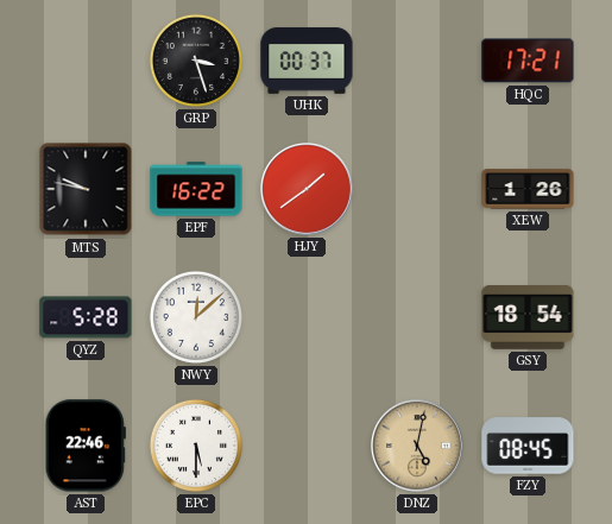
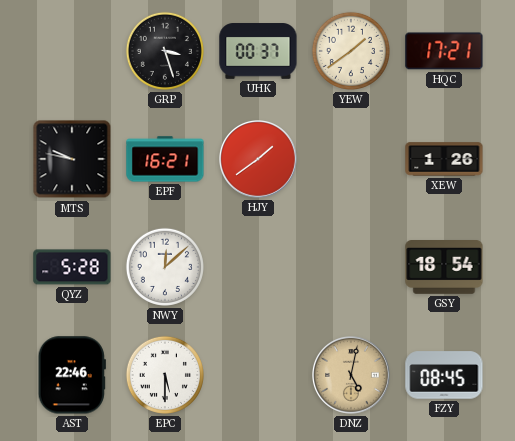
YEW: none -> 1:39 (351, 51)
EPF: 16:22 -> 16:21 (165, 159)
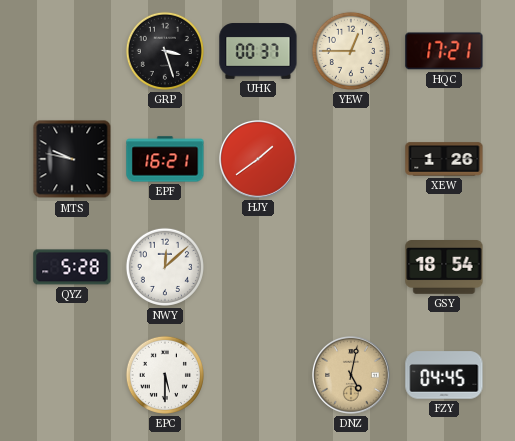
YEW: 1:39 -> 12:45 (351, 51)
AST: 22:46 -> none (72, 375)
FZY: 08:45 -> 04:45 (444, 375)
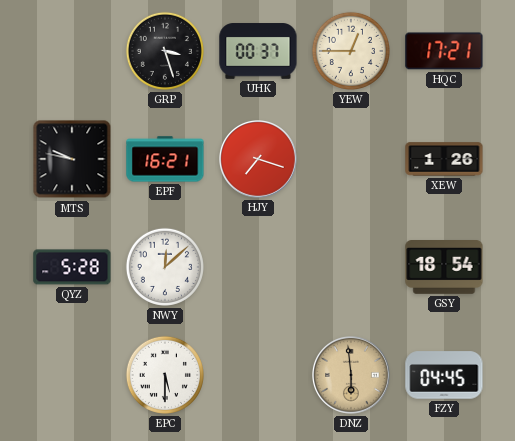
HJY: 1:39 -> 7:18 (259, 160)
DNZ: 5:02 -> 5:59 (352, 376)
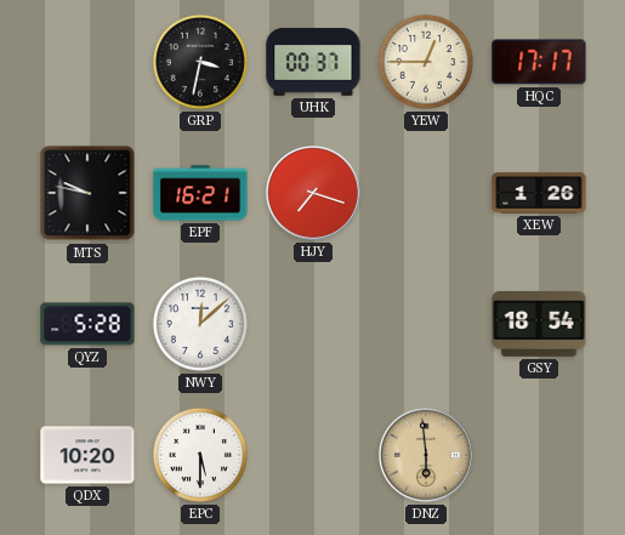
GRP: 3:27 -> 3:32 (200, 62)
HQC: 17:21 -> 17:17 (539, 62)
QDX: none -> 10:20 (87, 455)
FZY: 04:45 -> none (444, 375)
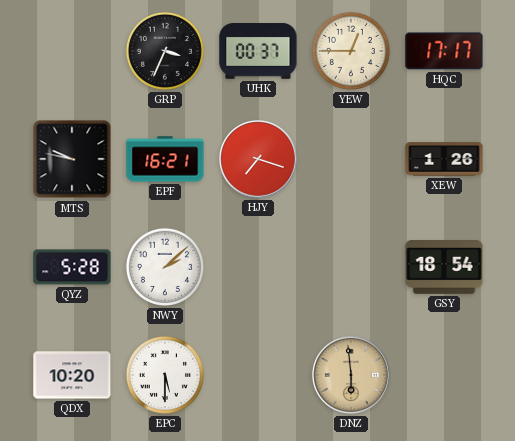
GRP: 3:32 -> 3:34 (165, 51)
NWY: 12:08 -> 2:08 (165, 267)
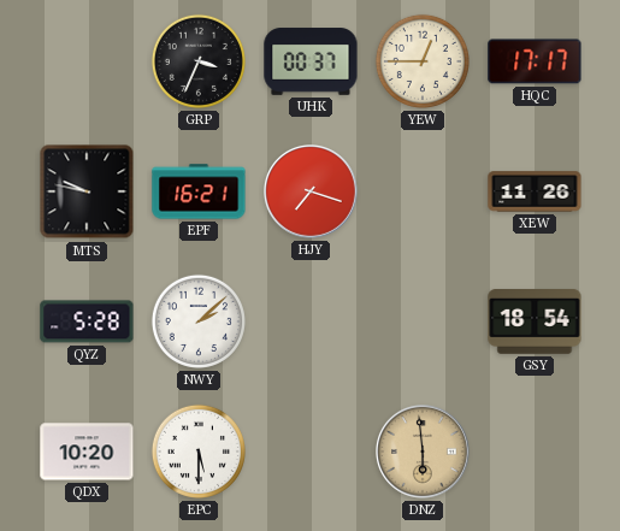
XEW: 1:26 -> 11:26 (535, 191)
